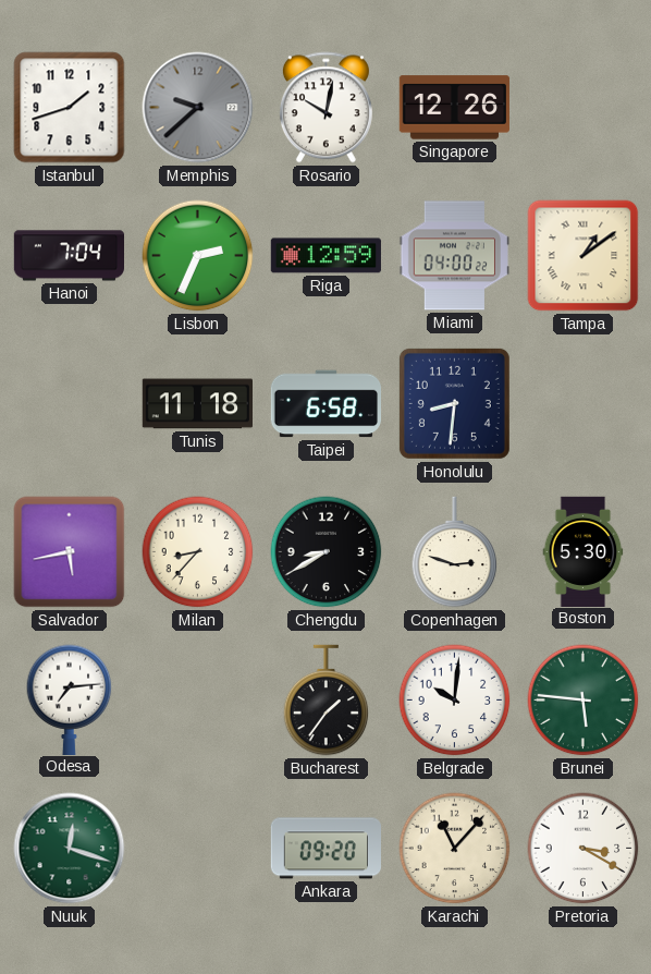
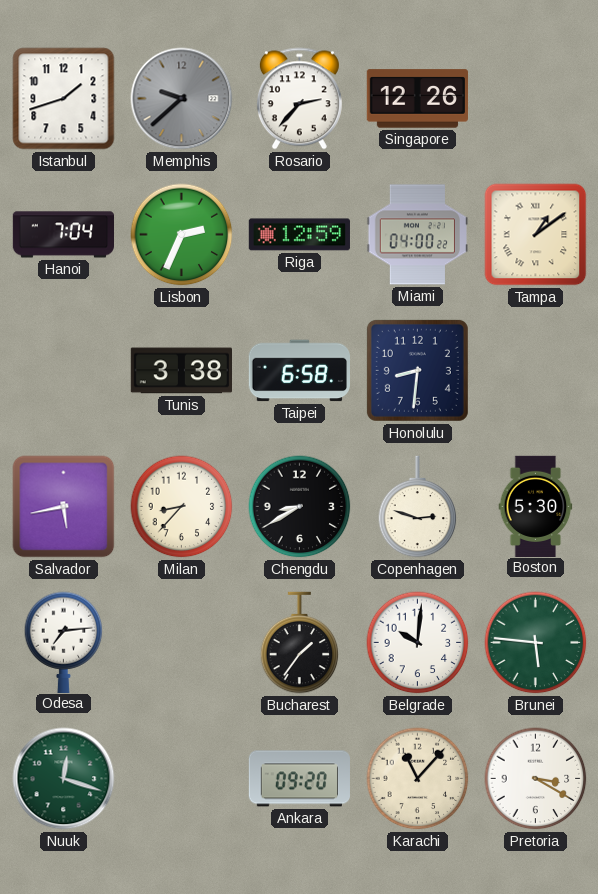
Rosario: 10:02 -> 2:37 (299, 99)
Tunis: 11:18 -> 3:38 (181, 371)
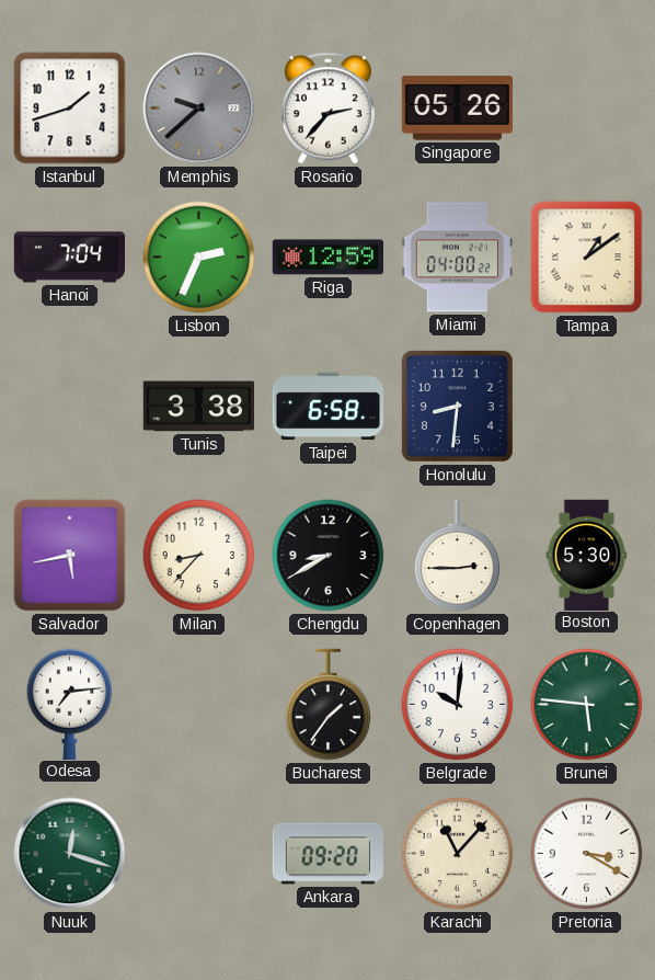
Singapore: 12:26 -> 05:26 (457, 109)
Copenhagen: 2:48 -> 2:45 (458, 556)
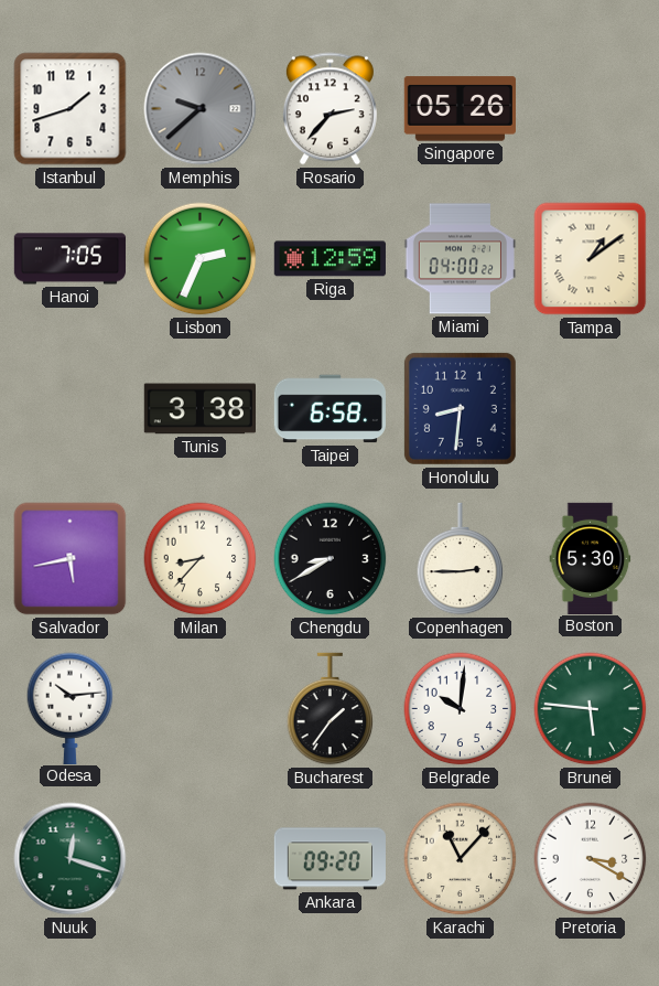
Hanoi: 7:04 -> 7:05 (69, 259)
Odesa: 7:14 -> 10:14 (71, 708)
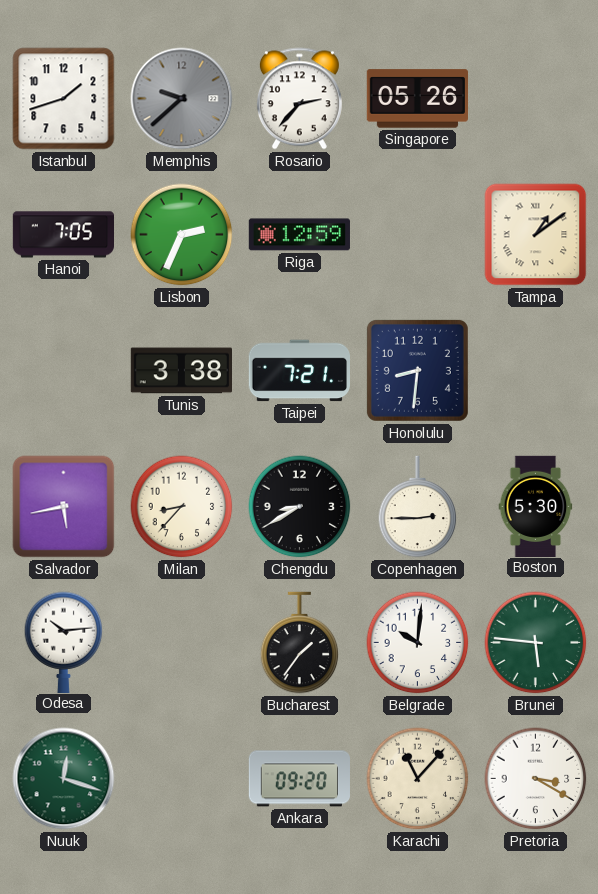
Miami: 04:00 -> none (460, 259)
Taipei: 6:58 -> 7:21 (299, 371)
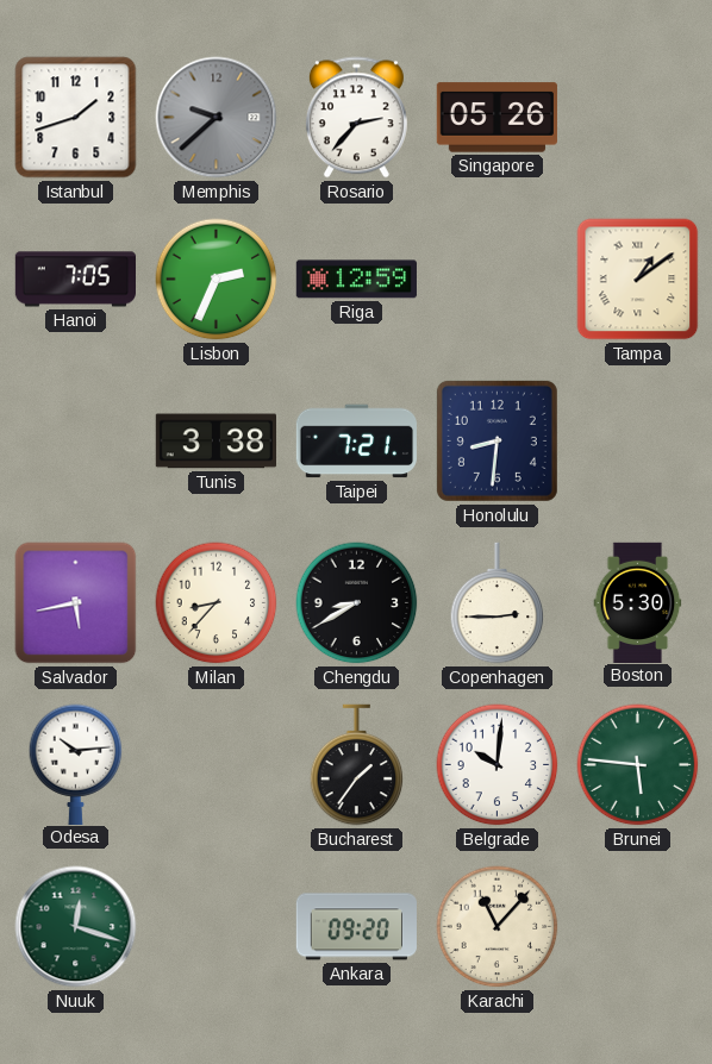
Pretoria: 3:20 -> none (536, 779)
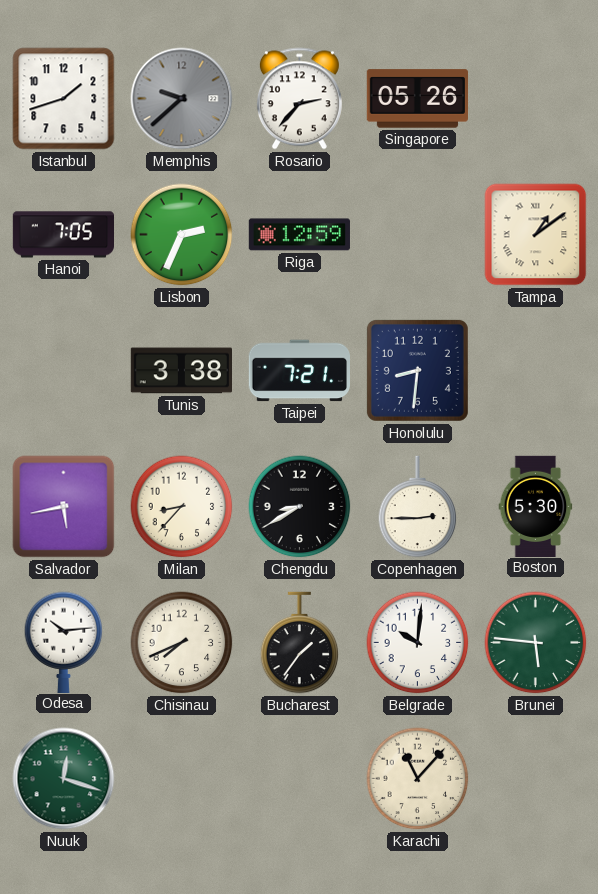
Chisinau: none -> 7:41 (182, 643)
Ankara: 09:20 -> none (356, 927)
